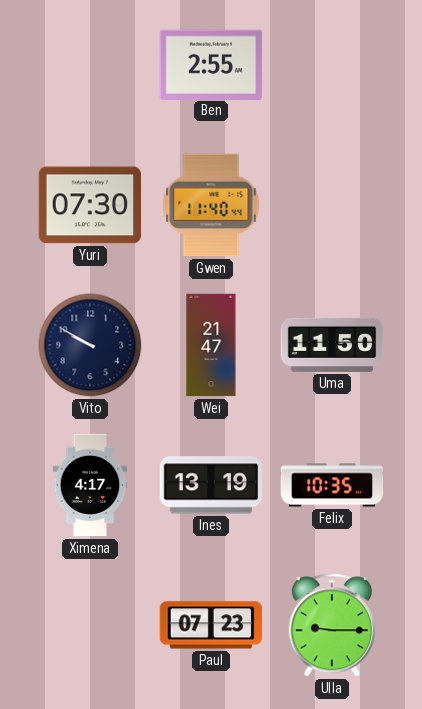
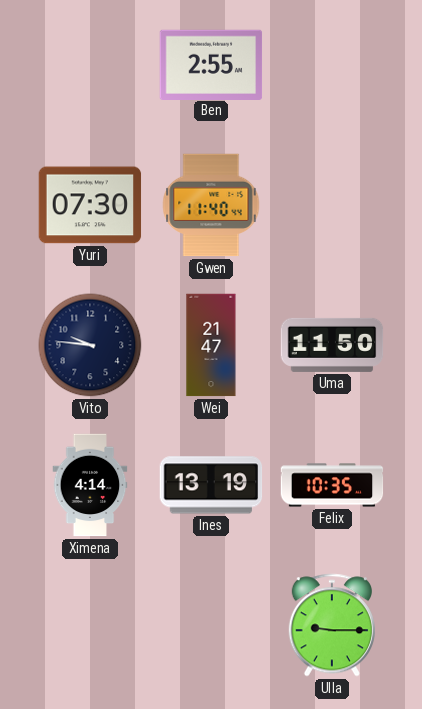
Vito: 9:50 -> 9:46 (90, 345)
Ximena: 4:17 -> 4:14 (90, 485)
Paul: 07:23 -> none (211, 625)
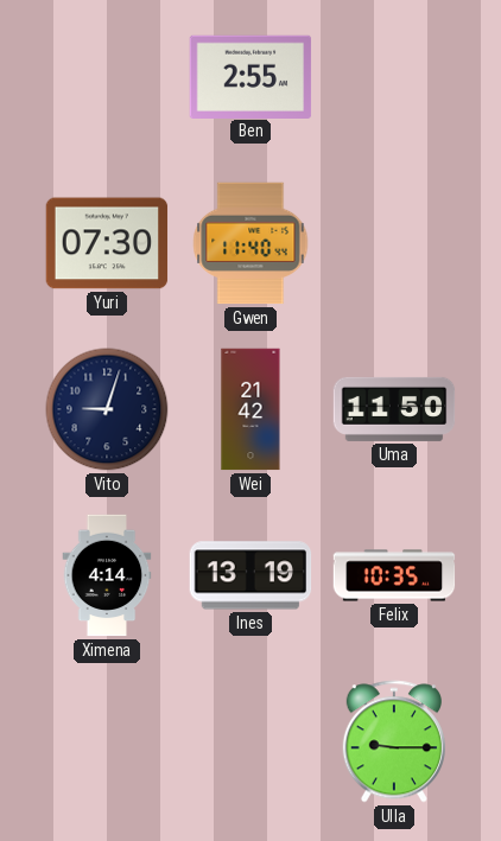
Vito: 9:46 -> 9:03 (107, 409)
Wei: 21:47 -> 21:42 (251, 409)
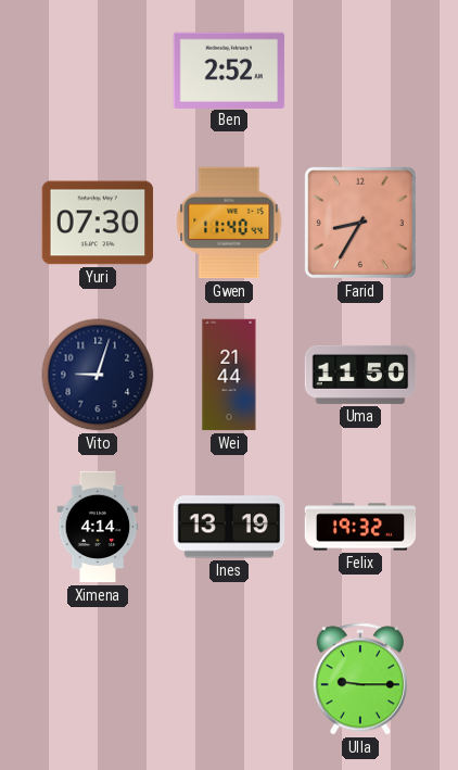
Ben: 2:55 -> 2:52 (229, 70)
Farid: none -> 8:35 (360, 223)
Wei: 21:42 -> 21:44 (229, 375)
Felix: 10:35 -> 19:32 (360, 527)
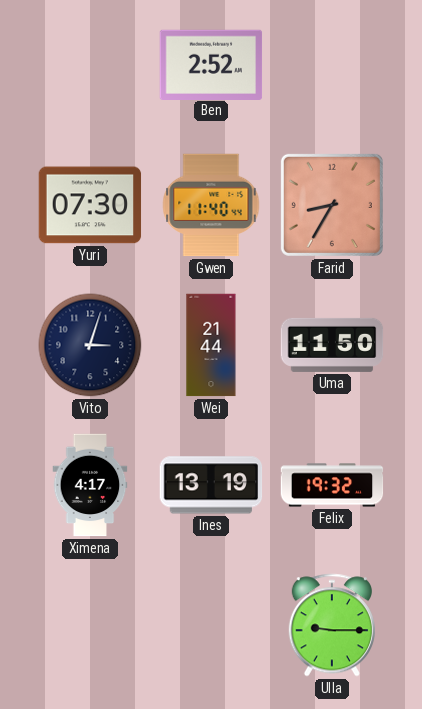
Vito: 9:03 -> 3:03 (90, 345)
Ximena: 4:14 -> 4:17 (90, 485)
